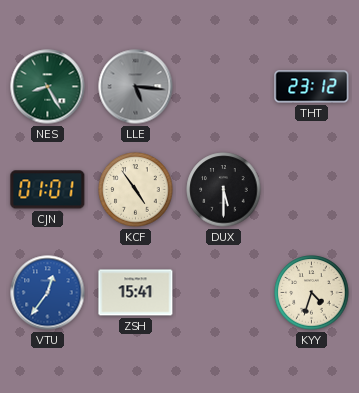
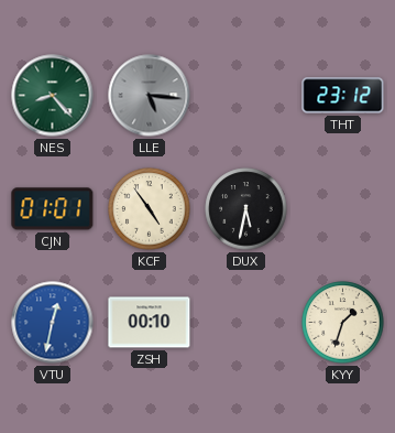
NES: 8:25 -> 8:23 (53, 96)
DUX: 5:30 -> 5:32 (246, 209)
VTU: 12:36 -> 12:32 (53, 323)
ZSH: 15:41 -> 00:10 (150, 323)
KYY: 4:33 -> 1:33 (343, 323)
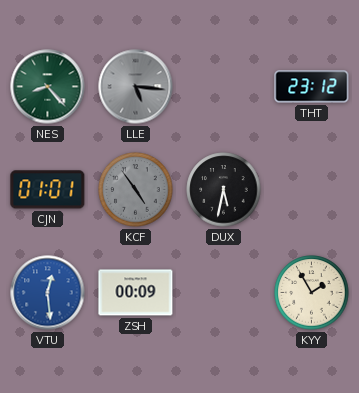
KCF dial: cream -> grey (136, 190)
VTU: 12:32 -> 12:29 (48, 293)
ZSH: 00:10 -> 00:09 (136, 293)
KYY: 1:33 -> 1:55 (312, 293)
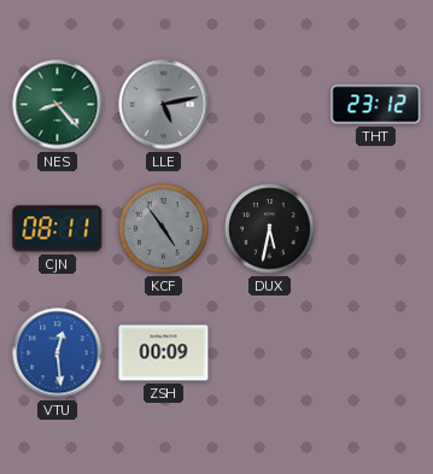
LLE: 5:16 -> 5:13 (164, 105)
CJN: 01:01 -> 08:11 (58, 229)
KYY: 1:55 -> none (312, 293)
